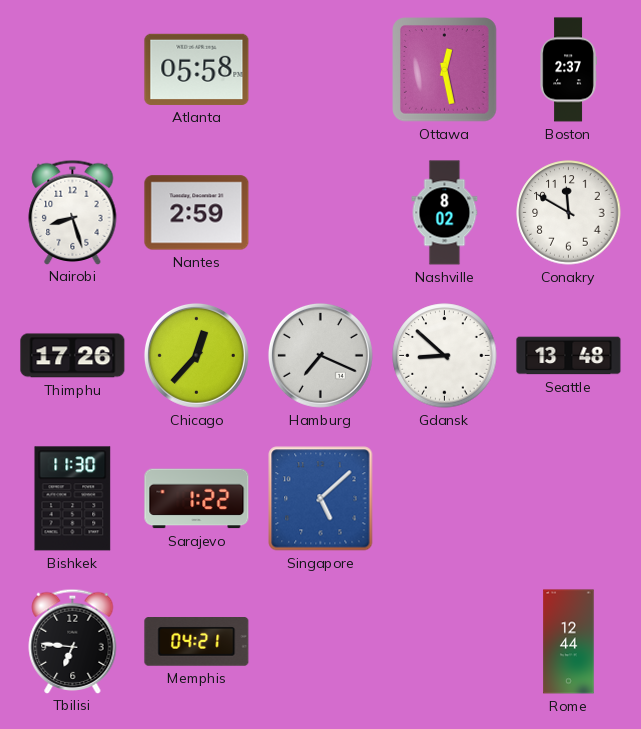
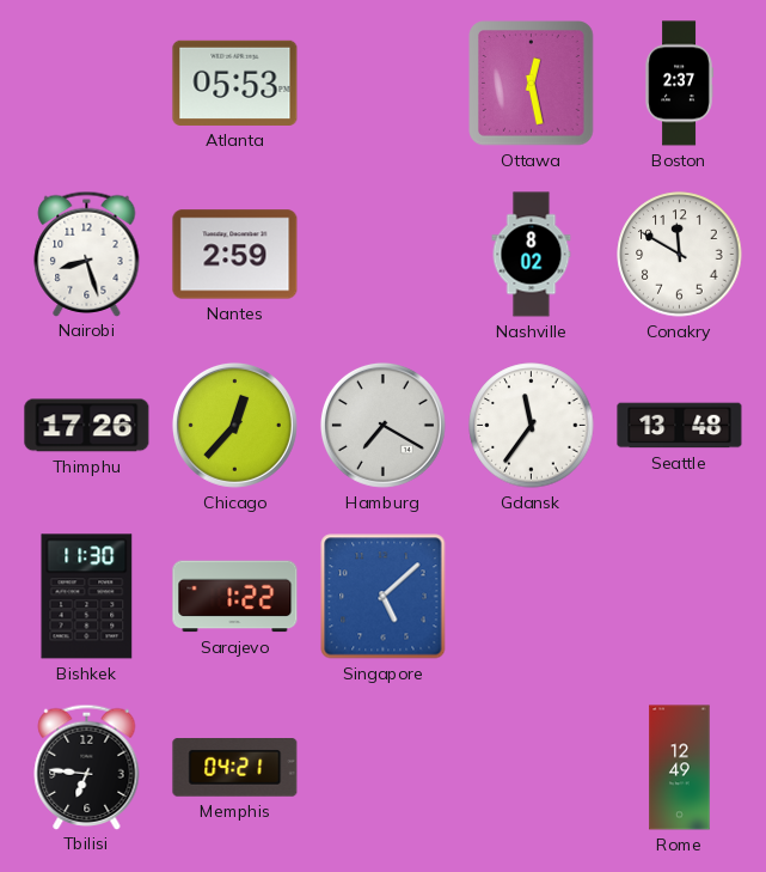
Atlanta: 05:58 -> 05:53 (235, 83)
Hamburg: 7:19 -> 7:20 (382, 425)
Gdansk: 8:52 -> 11:36 (532, 426)
Rome: 12:44 -> 12:49 (680, 768)
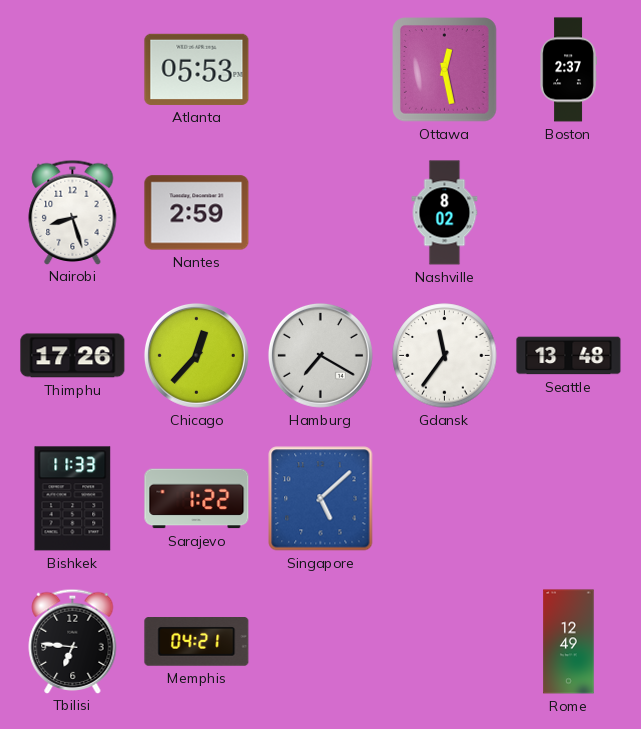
Conakry: 11:50 -> none (680, 255)
Bishkek: 11:30 -> 11:33 (73, 499)
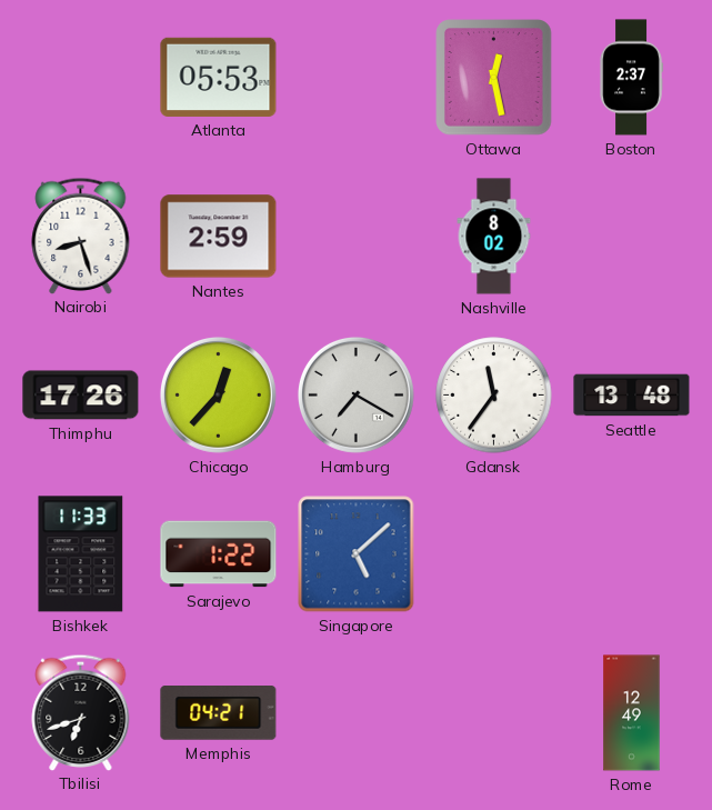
Tbilisi: 6:46 -> 6:42 (81, 712)
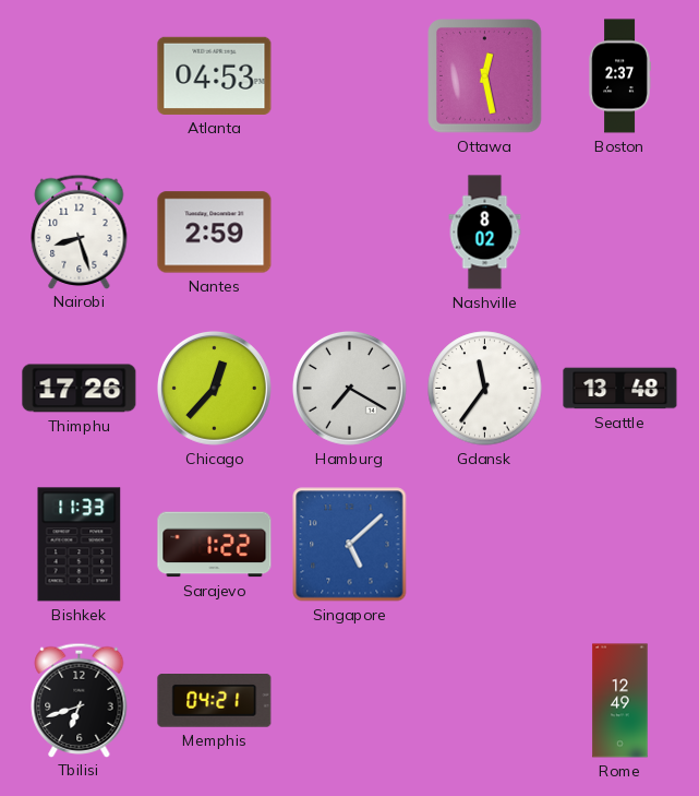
Atlanta: 05:53 -> 04:53 (215, 75)
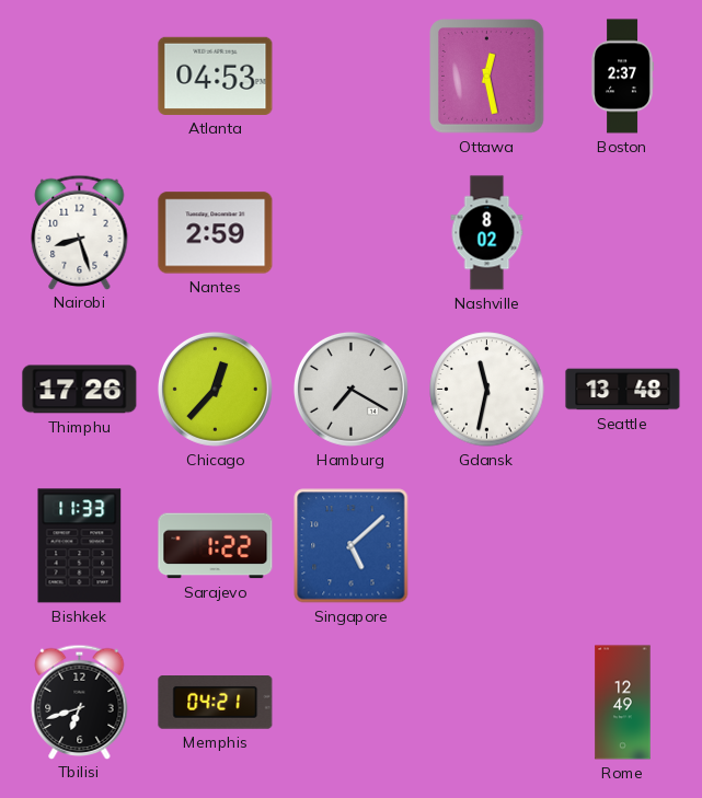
Gdansk: 11:36 -> 11:32 (487, 390)
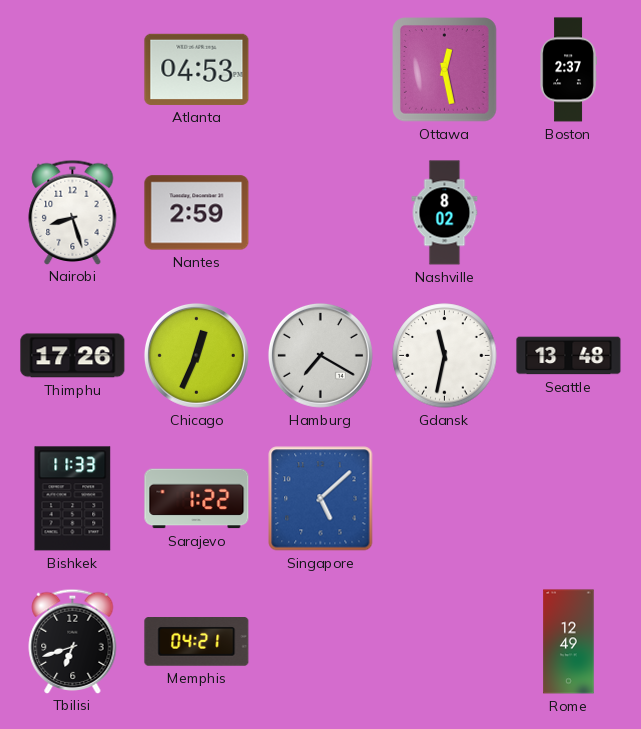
Chicago: 12:37 -> 12:34 (196, 355)
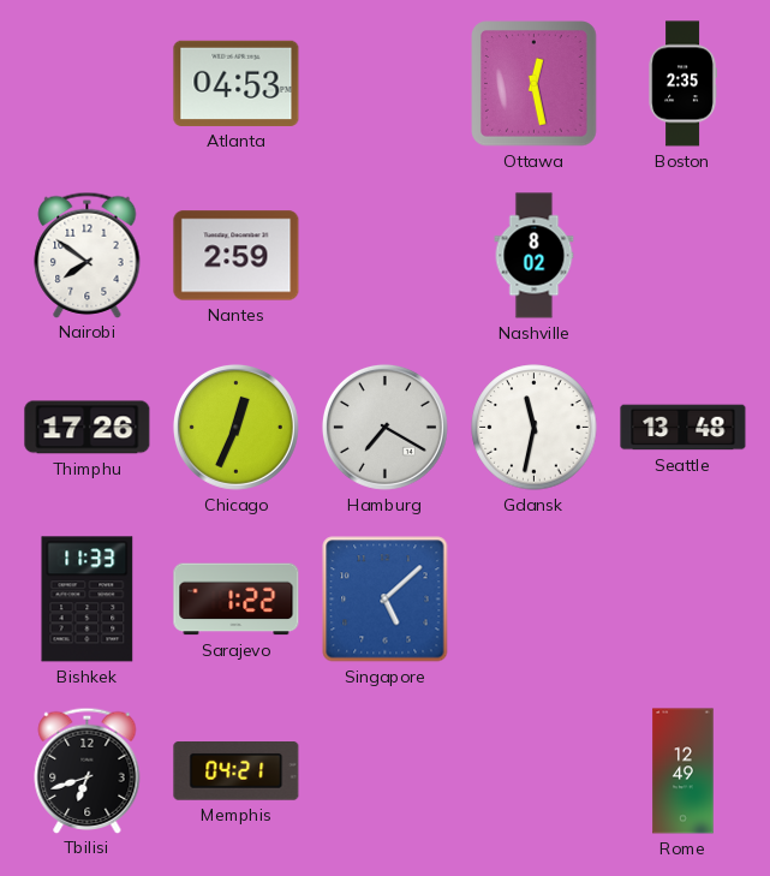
Boston: 2:37 -> 2:35 (682, 84)
Nairobi: 8:27 -> 7:51 (88, 255)
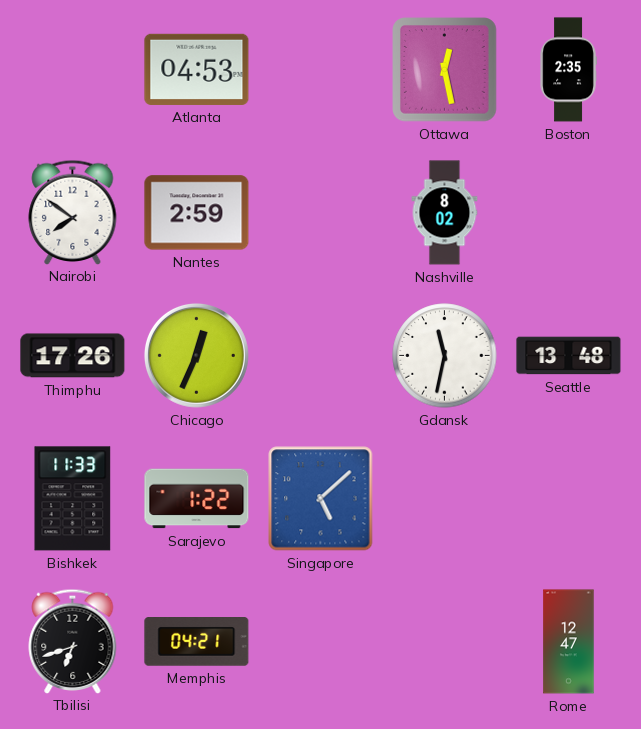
Hamburg: 7:20 -> none (384, 427)
Rome: 12:49 -> 12:47 (569, 642)
